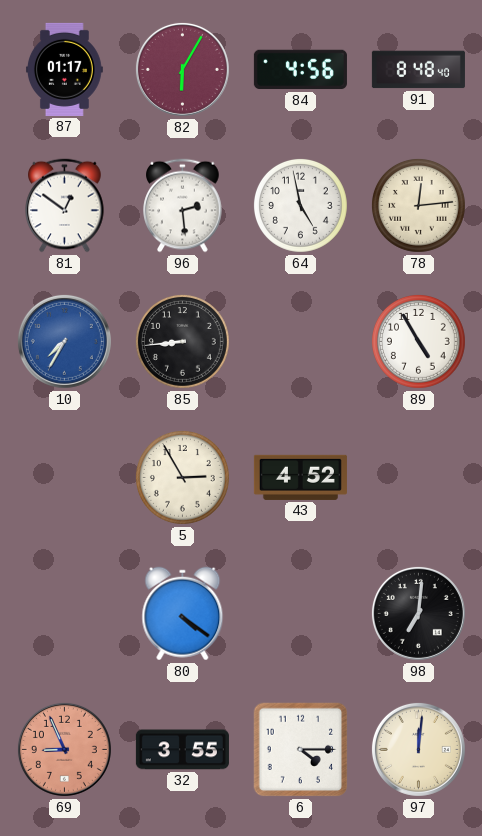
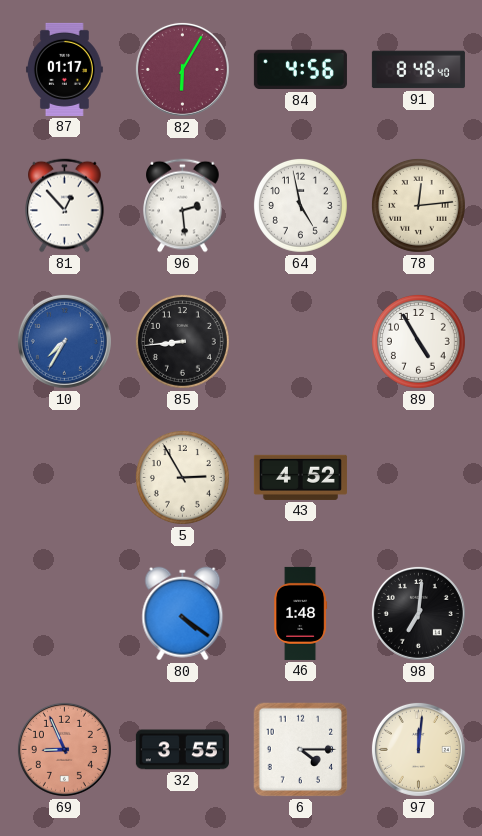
81: 12:51 -> 12:53 (65, 206)
46: none -> 1:48 (301, 613)
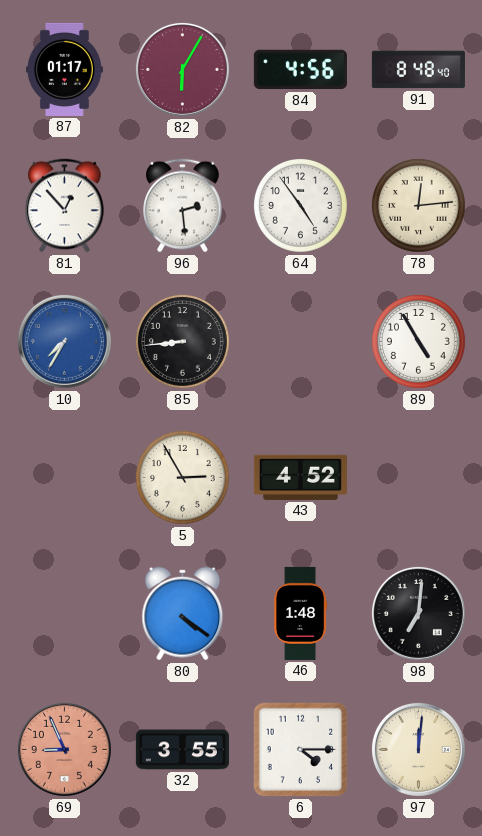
64: 4:58 -> 4:54 (300, 205)
